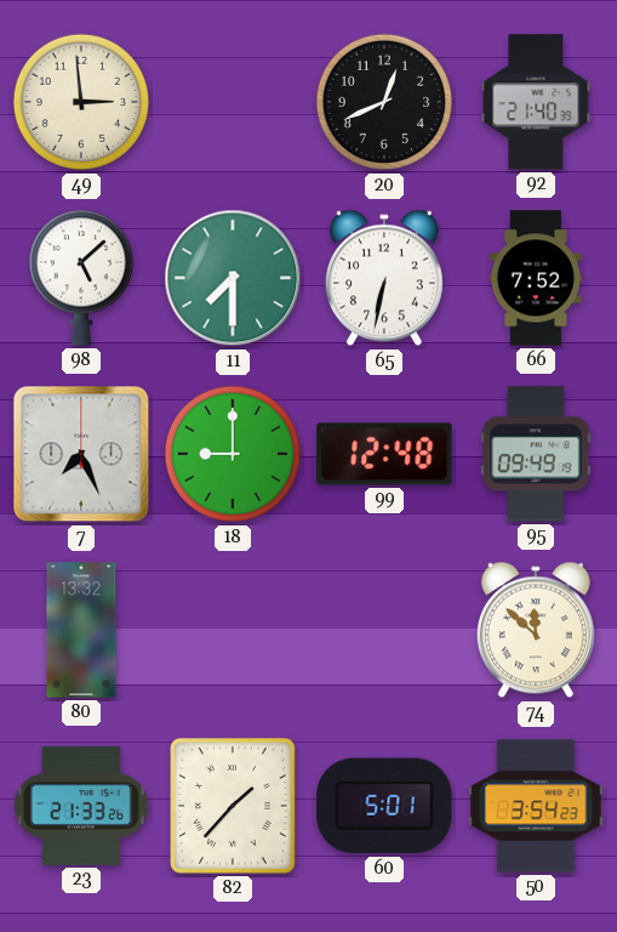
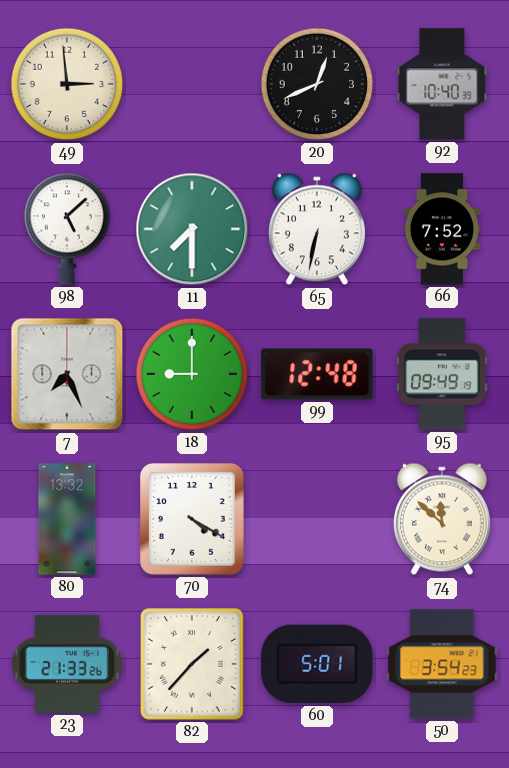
92: 21:40 -> 10:40 (442, 84)
70: none -> 4:20 (192, 519)
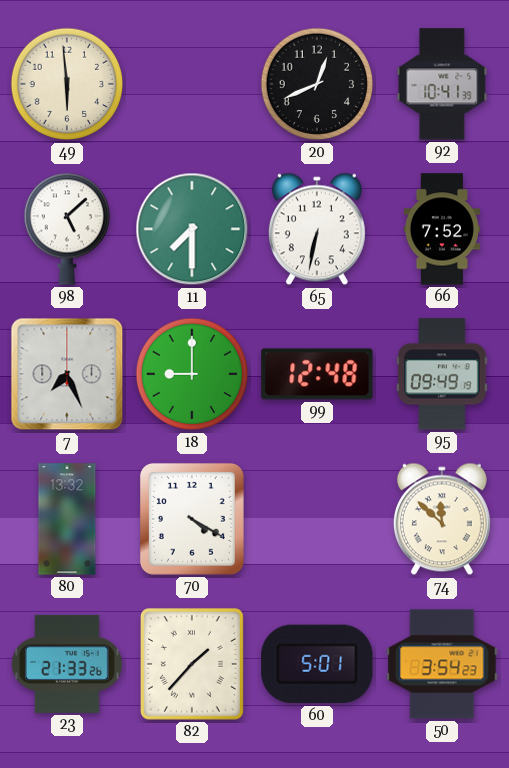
49: 2:59 -> 5:59 (67, 84)
92: 10:40 -> 10:41 (442, 84)
